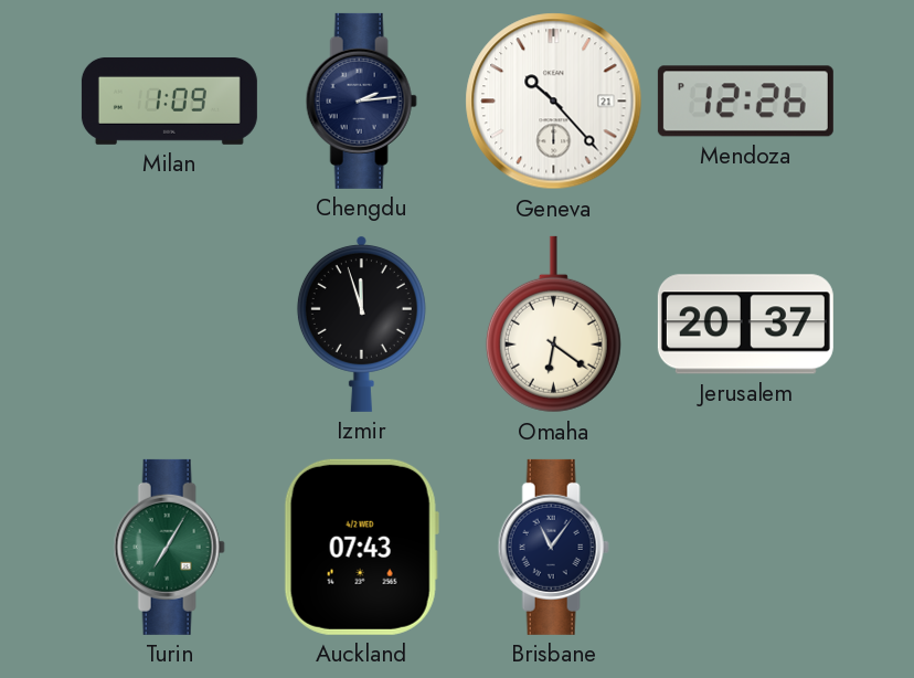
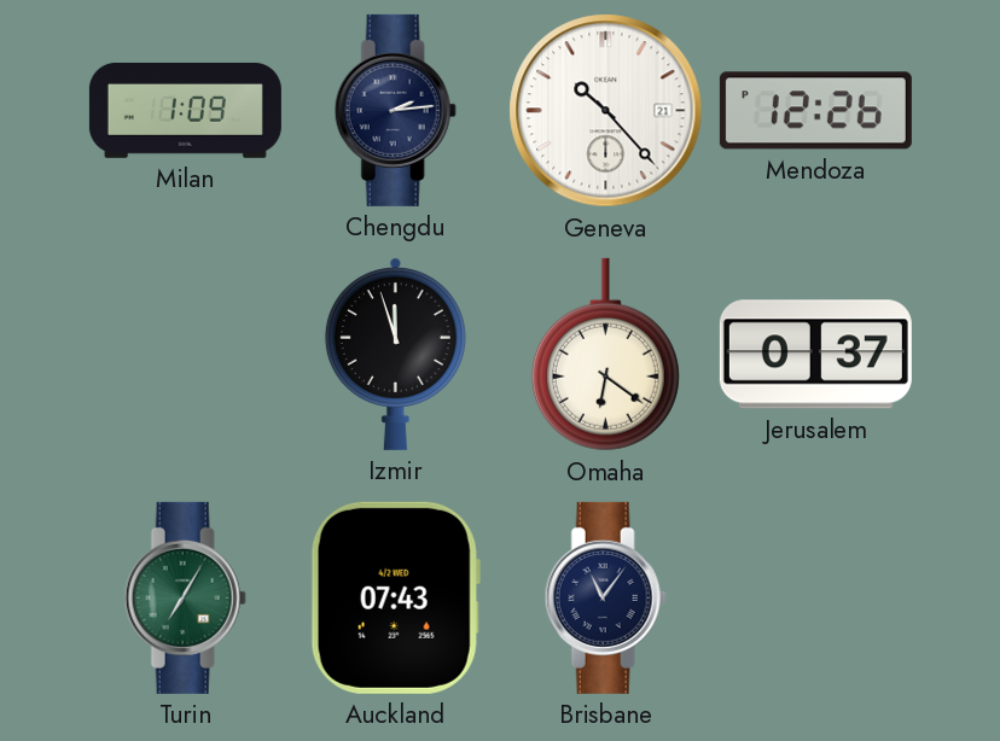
Jerusalem: 20:37 -> 0:37 (815, 355)
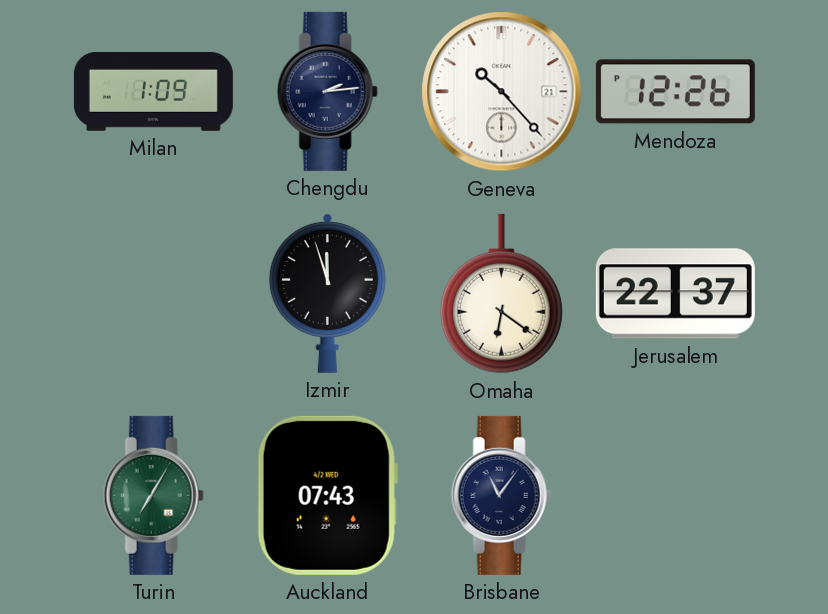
Jerusalem: 0:37 -> 22:37 (675, 294)
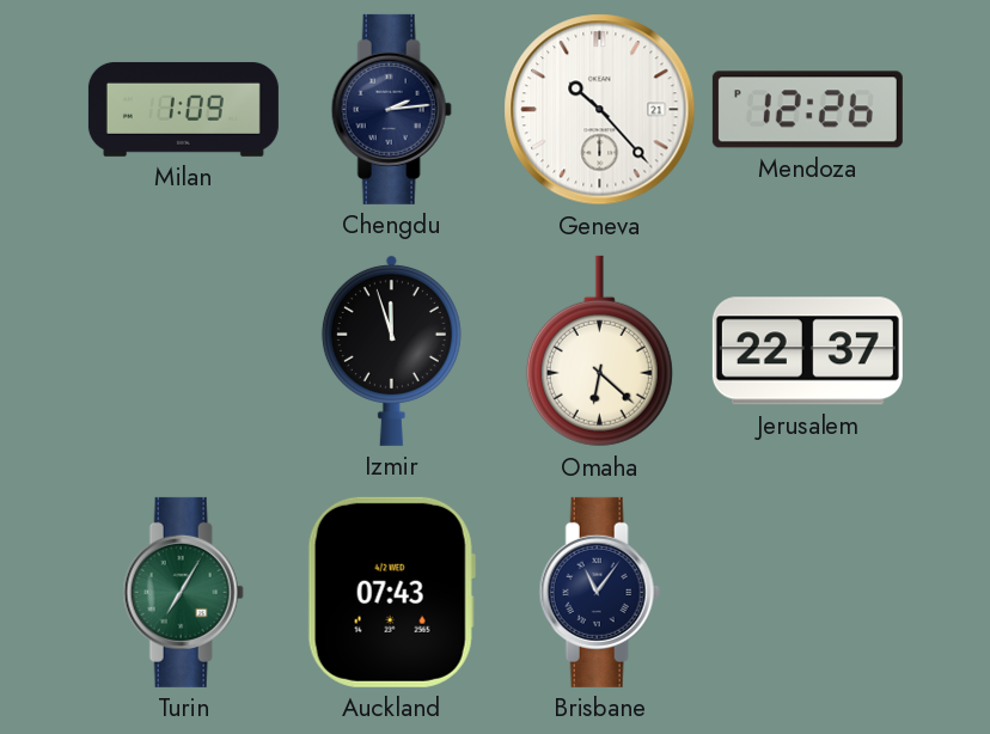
Omaha: 6:21 -> 6:22 (599, 351)
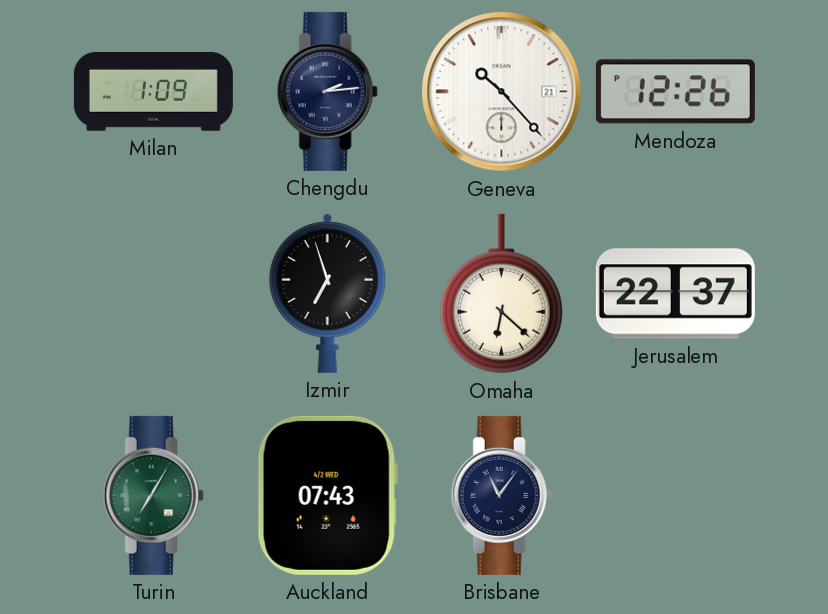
Izmir: 11:57 -> 6:57 (327, 293)
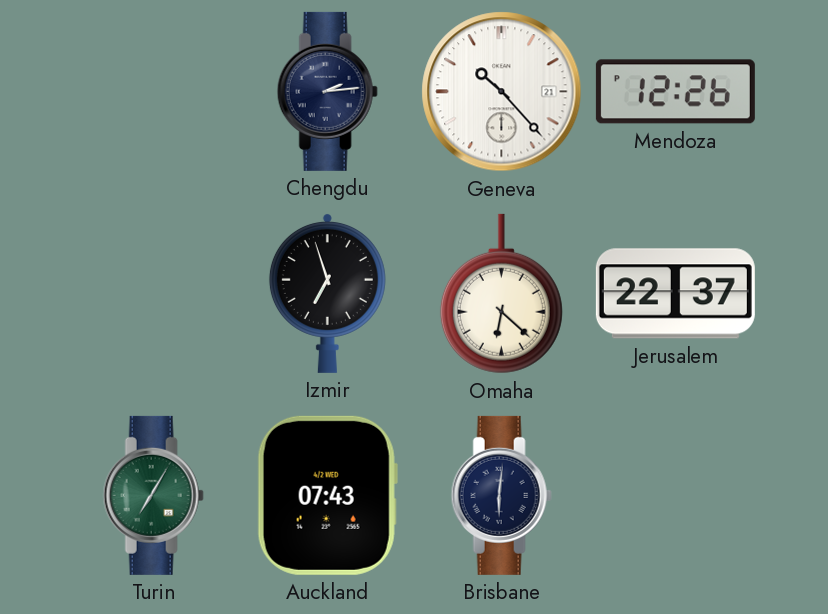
Milan: 1:09 -> none (153, 91)
Brisbane: 11:06 -> 6:01 (501, 495)
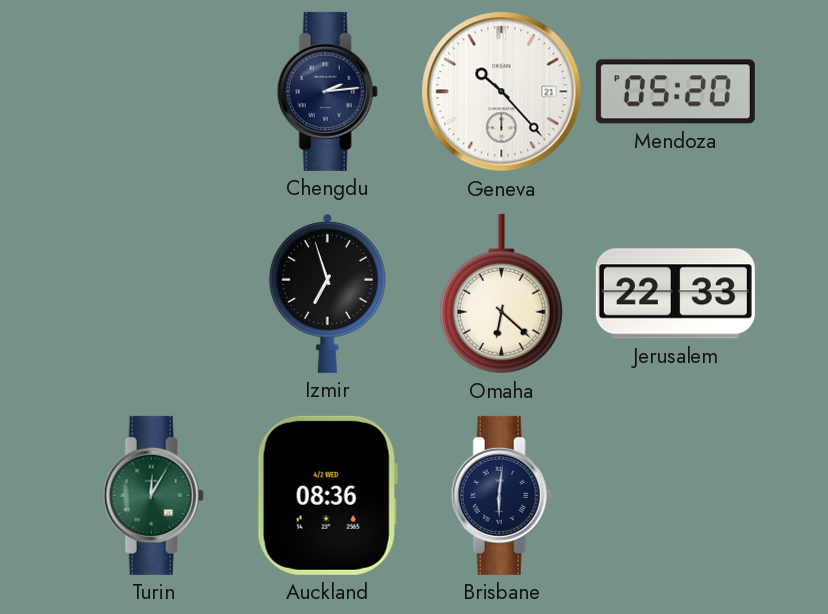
Mendoza: 12:26 -> 05:20 (675, 92)
Jerusalem: 22:37 -> 22:33 (675, 294)
Turin: 7:05 -> 12:05 (153, 495)
Auckland: 07:43 -> 08:36 (327, 495)
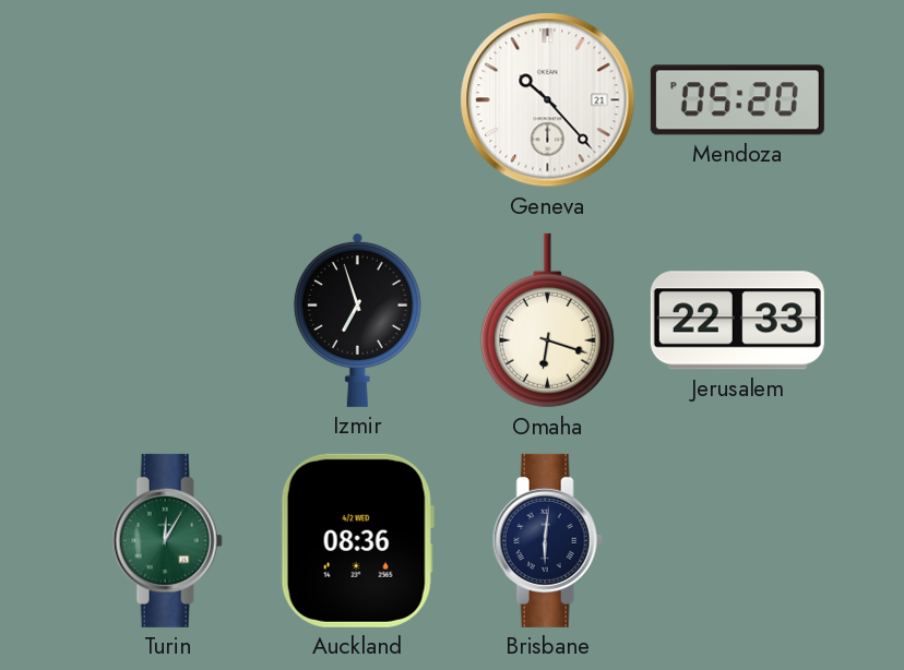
Chengdu: 2:14 -> none (327, 91)
Omaha: 6:22 -> 6:18 (547, 321)
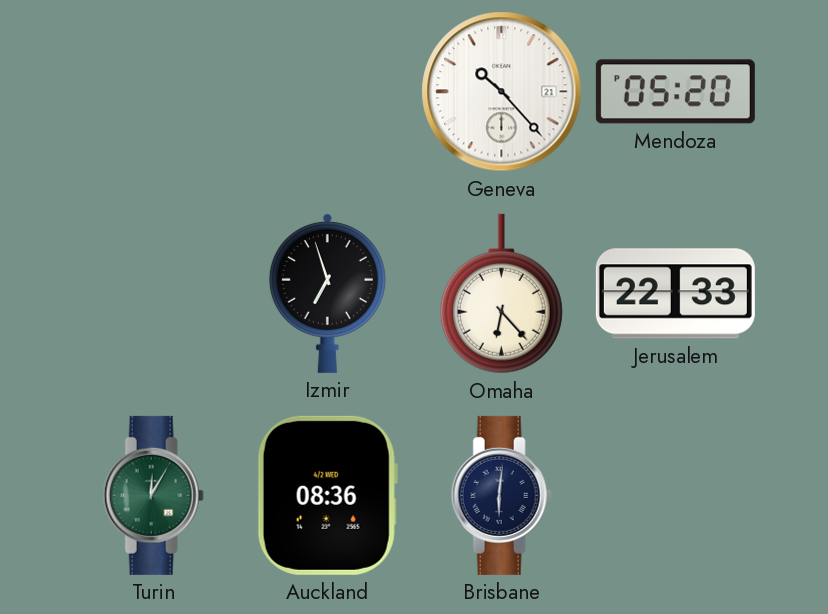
Omaha: 6:18 -> 6:23 (501, 294)
